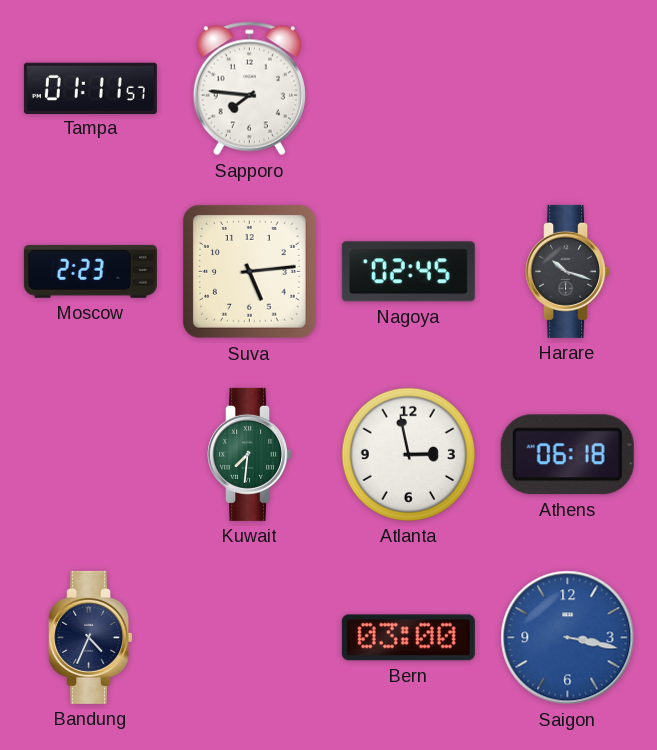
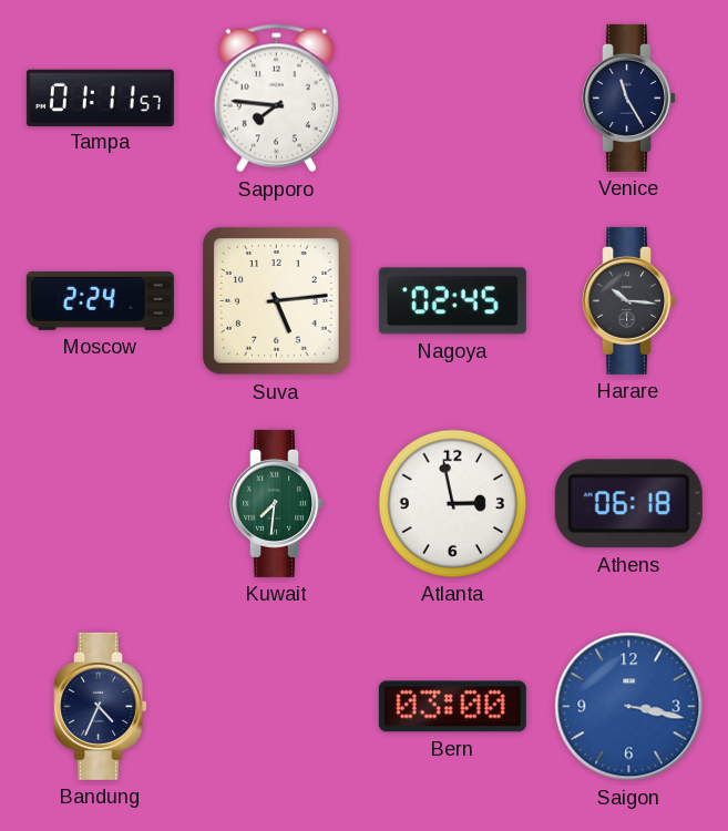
Venice: none -> 11:25 (629, 98)
Moscow: 2:23 -> 2:24 (100, 300)
Harare: 10:18 -> 10:16 (629, 300)
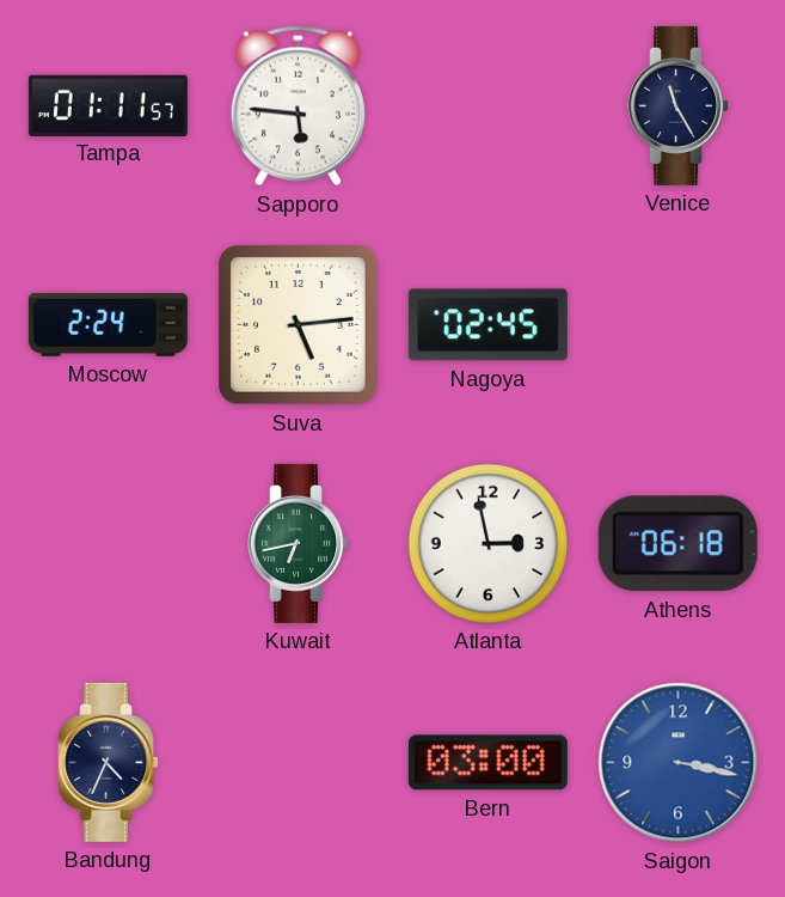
Sapporo: 7:46 -> 5:46 (298, 106)
Harare: 10:16 -> none (629, 300)
Kuwait: 7:31 -> 6:43 (299, 543)
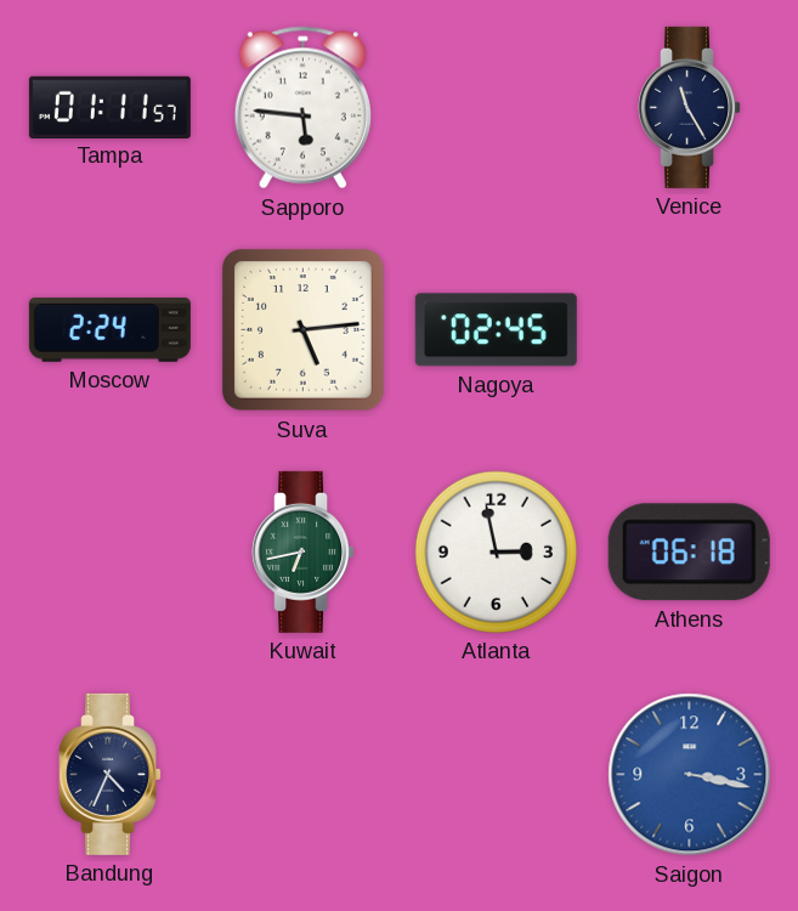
Bern: 03:00 -> none (487, 763)
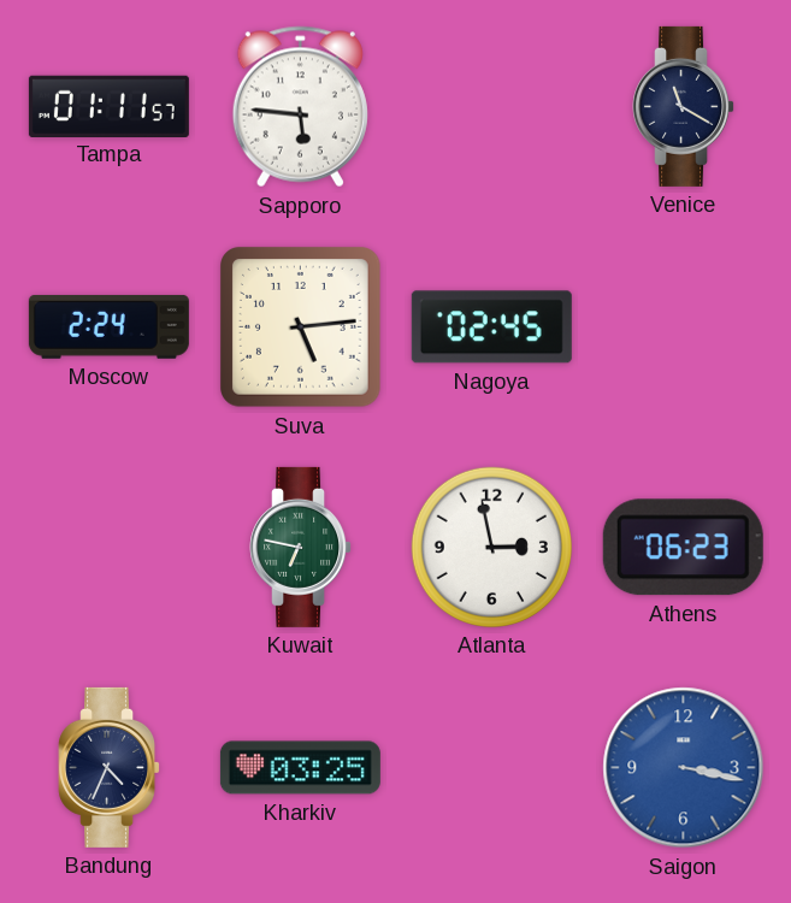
Venice: 11:25 -> 11:20 (684, 106)
Kuwait: 6:43 -> 6:47 (301, 547)
Athens: 06:18 -> 06:23 (683, 548)
Kharkiv: none -> 03:25 (300, 768)
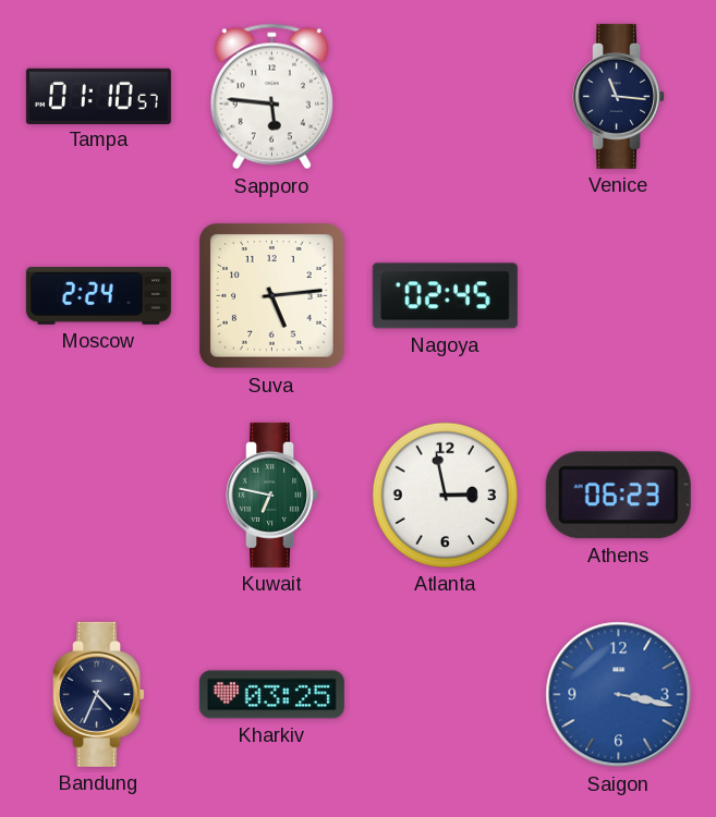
Tampa: 01:11 -> 01:10 (98, 96)
Venice: 11:20 -> 11:16 (619, 96)
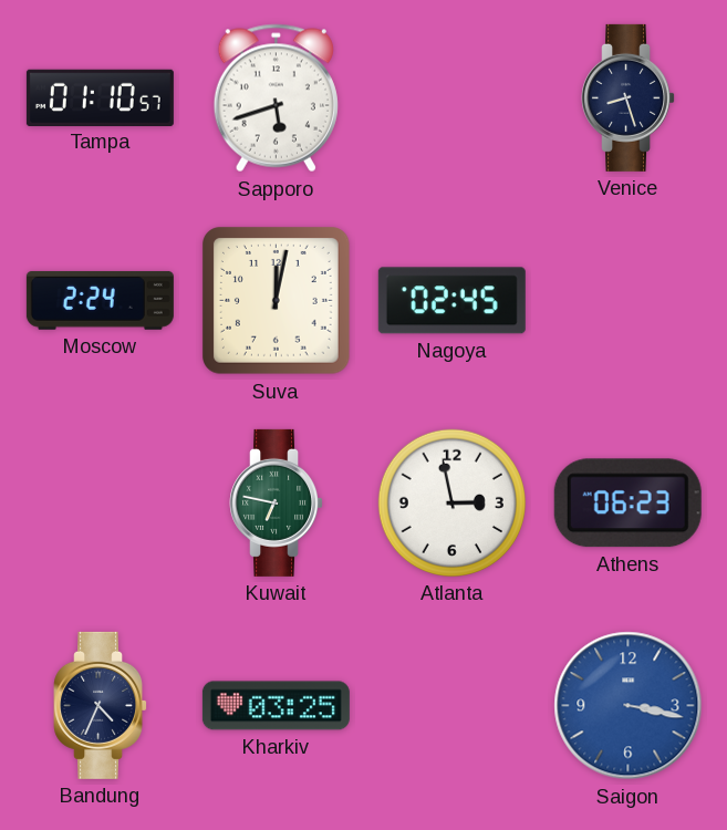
Sapporo: 5:46 -> 5:42 (276, 98)
Venice: 11:16 -> 8:27 (629, 97)
Suva: 5:14 -> 12:02 (277, 301)
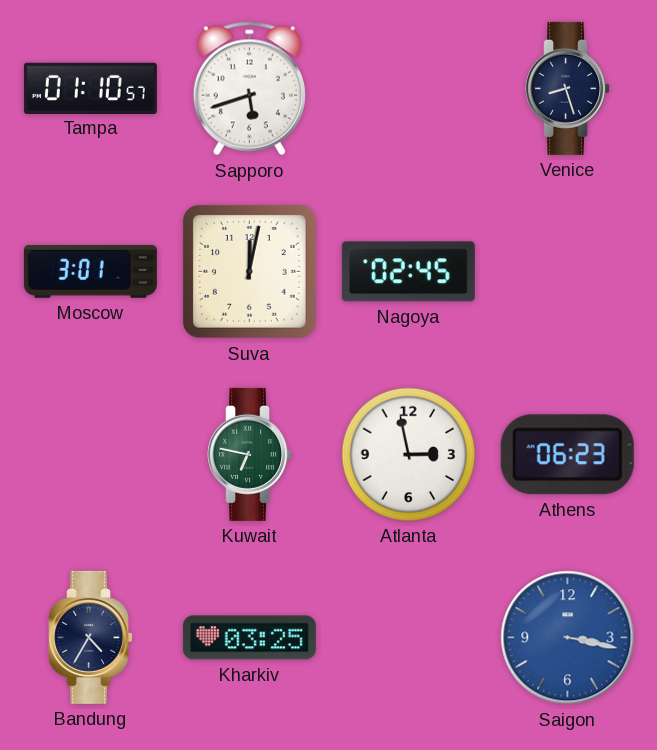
Moscow: 2:24 -> 3:01 (90, 271)
Bandung: 4:34 -> 4:35 (91, 637)
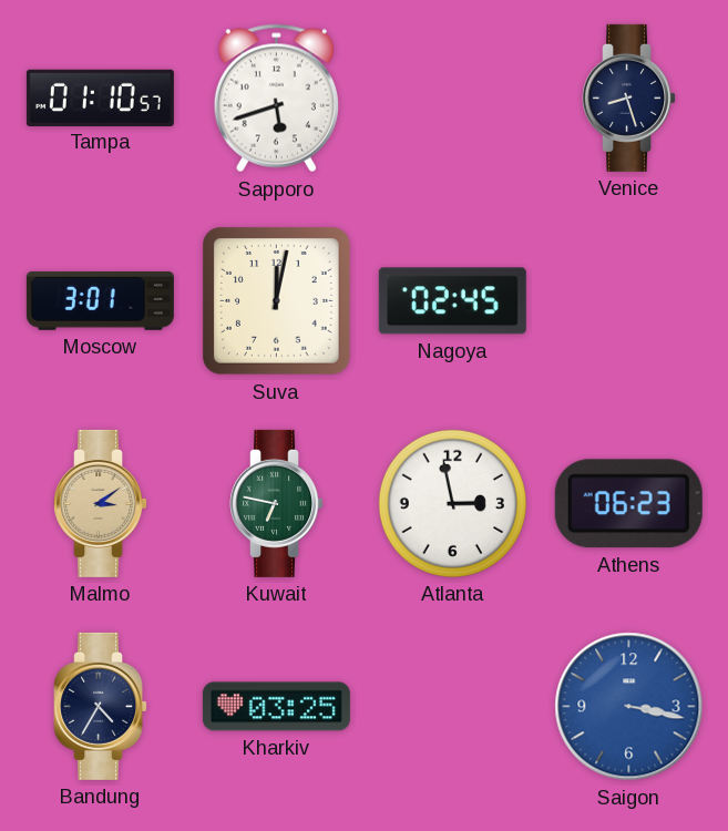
Malmo: none -> 3:09 (101, 503)
